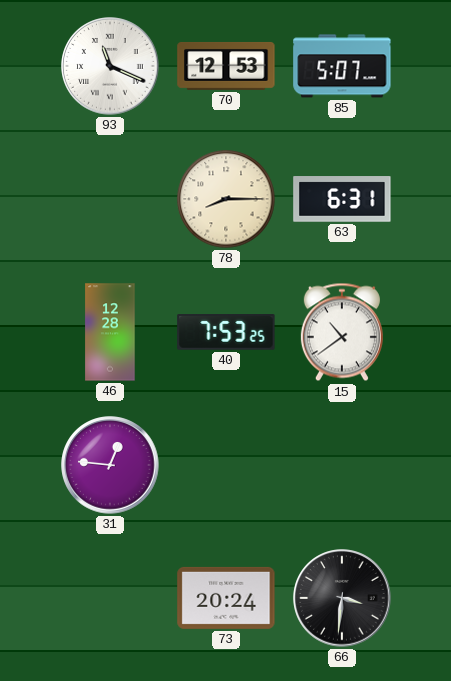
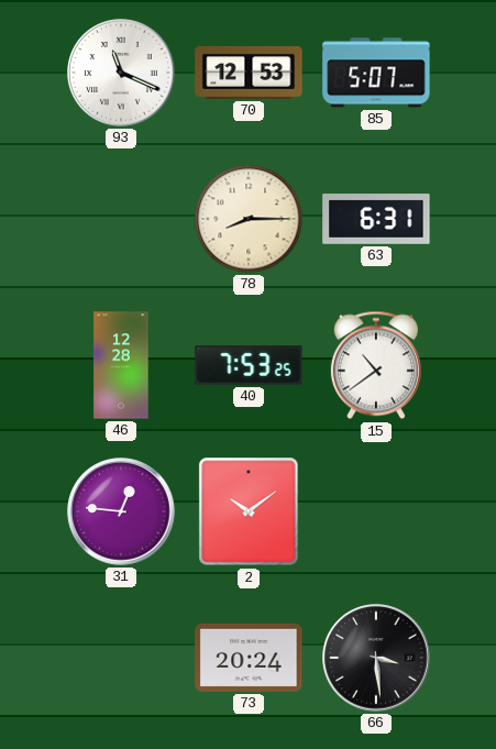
2: none -> 10:09 (249, 511)
66: 3:31 -> 3:29 (376, 658)
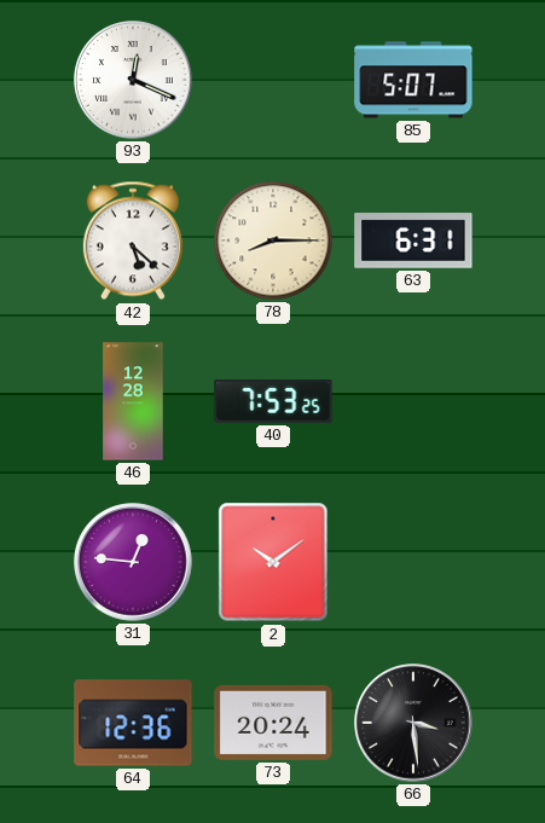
93: 11:19 -> 12:19 (133, 80)
70: 12:53 -> none (249, 73)
42: none -> 5:22 (133, 240)
15: 10:39 -> none (376, 365)
64: none -> 12:36 (133, 723)
